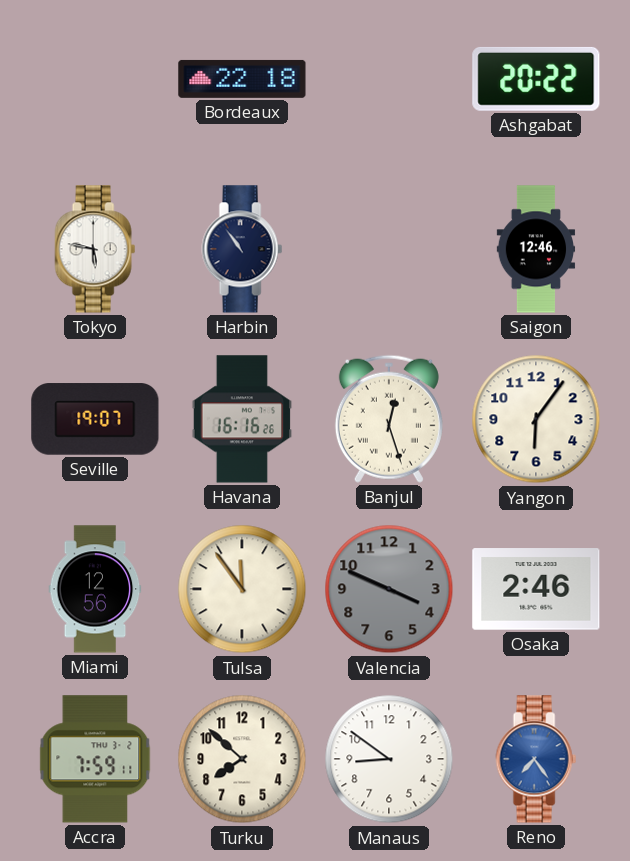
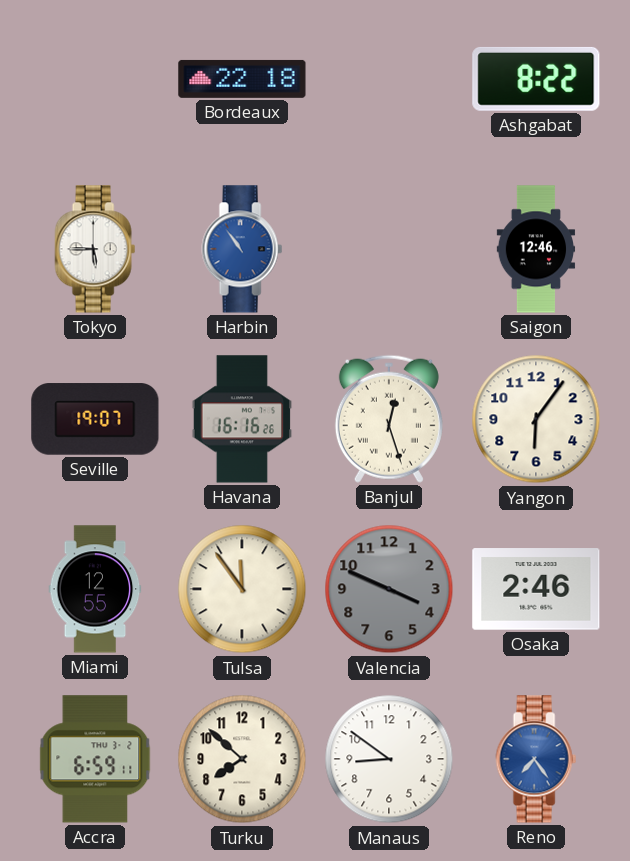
Ashgabat: 20:22 -> 8:22 (536, 79)
Tokyo: 5:47 -> 5:45 (95, 249)
Harbin dial: navy -> blue (242, 249)
Miami: 12:56 -> 12:55 (95, 589)
Accra: 7:59 -> 6:59 (95, 759)
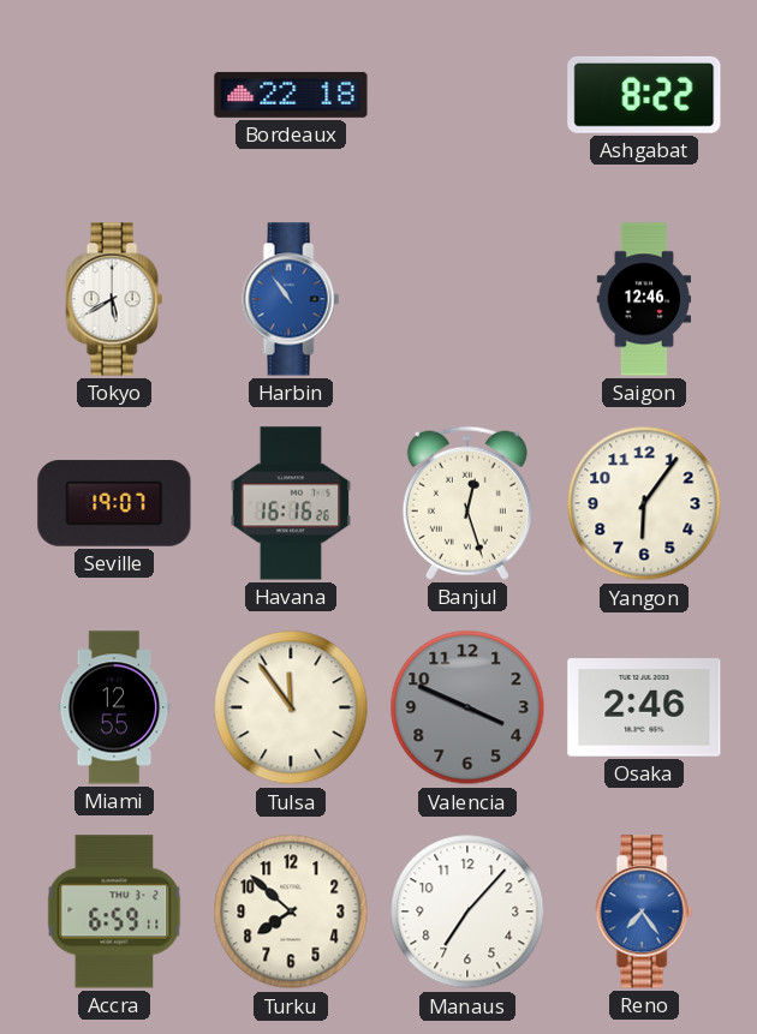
Tokyo: 5:45 -> 5:40 (114, 299)
Manaus: 8:51 -> 7:07 (467, 912)
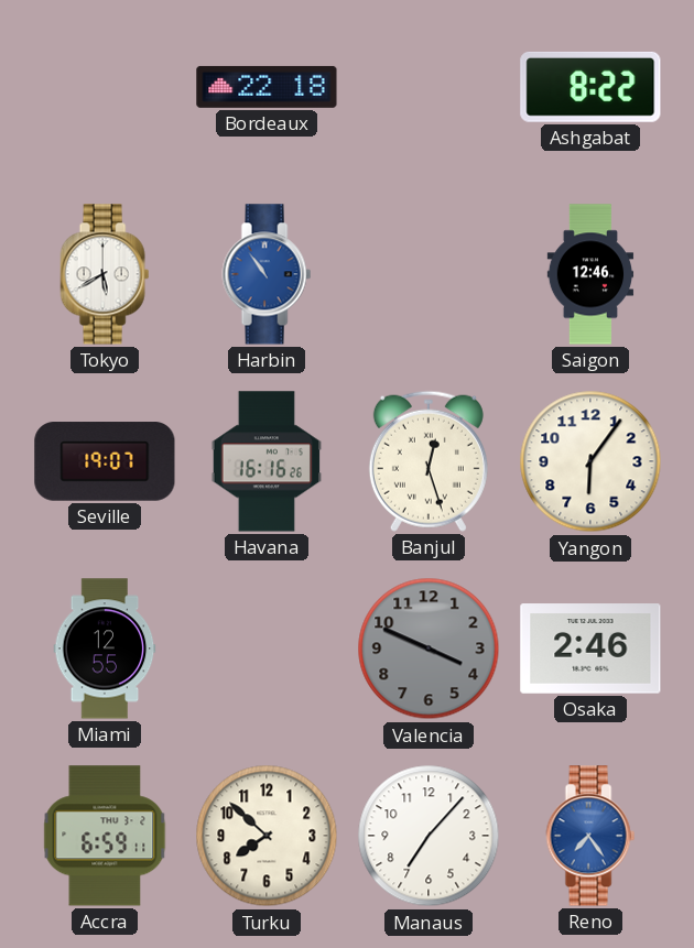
Tulsa: 11:54 -> none (291, 707)
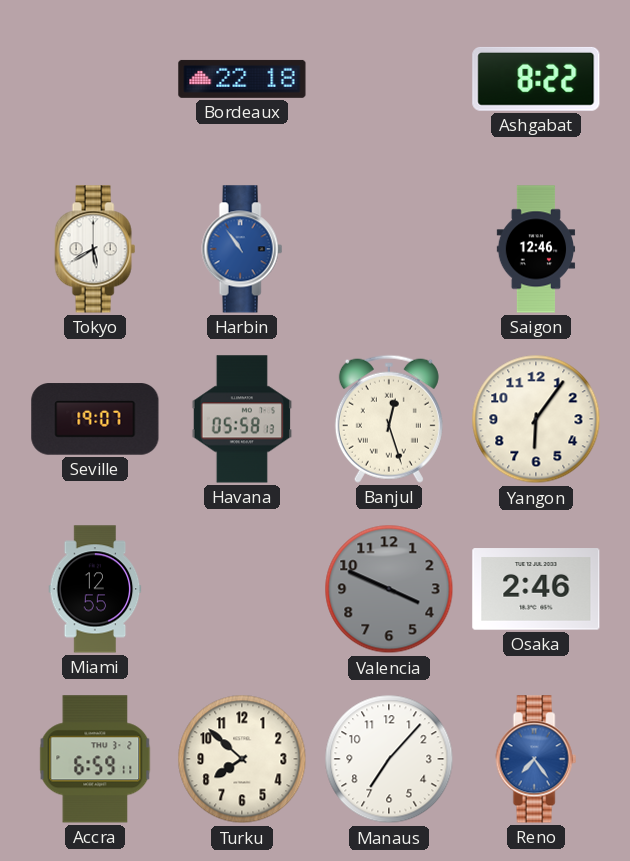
Havana: 16:16 -> 05:58 (242, 419)
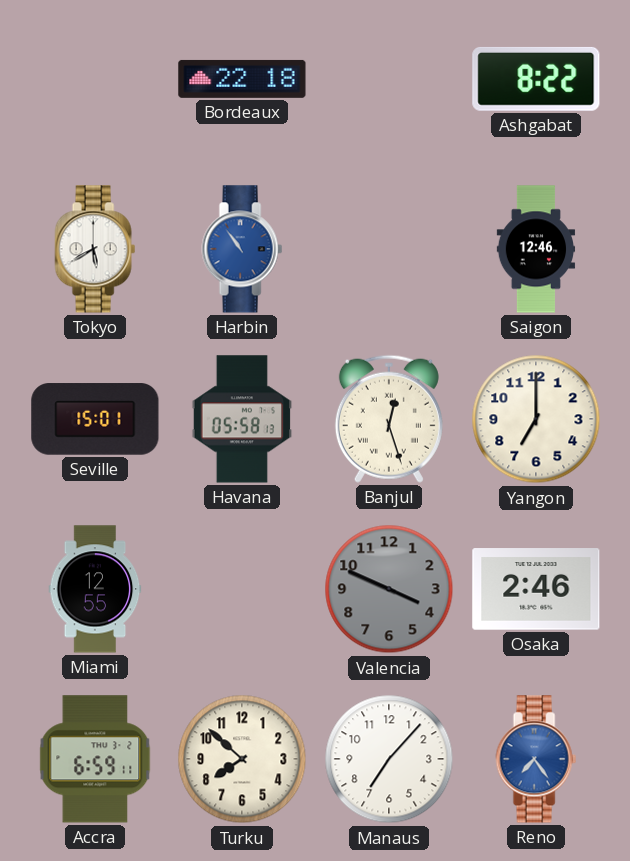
Seville: 19:07 -> 15:01 (95, 419)
Yangon: 6:06 -> 7:00 (536, 419)
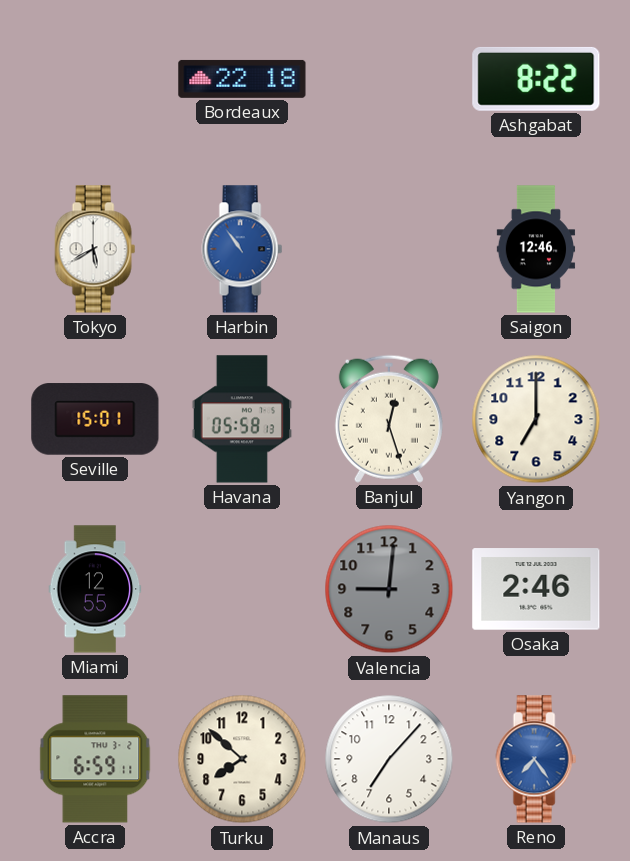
Valencia: 3:49 -> 9:01 (389, 589)
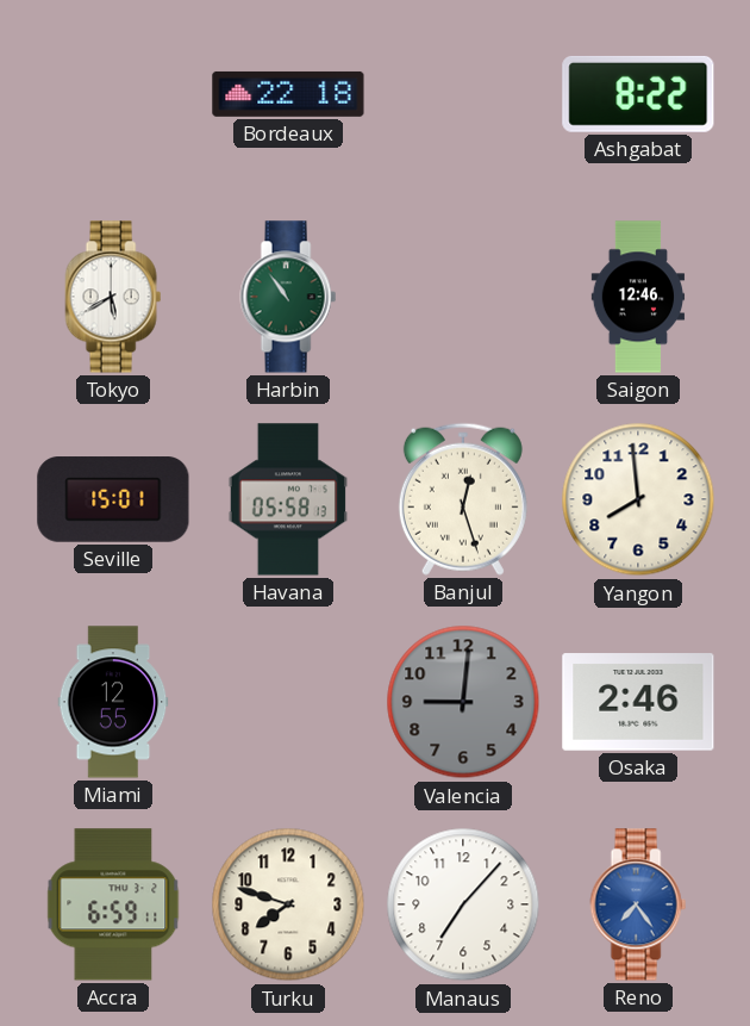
Harbin dial: blue -> green (288, 297)
Yangon: 7:00 -> 7:59 (638, 499)
Turku: 7:52 -> 7:48 (288, 904)
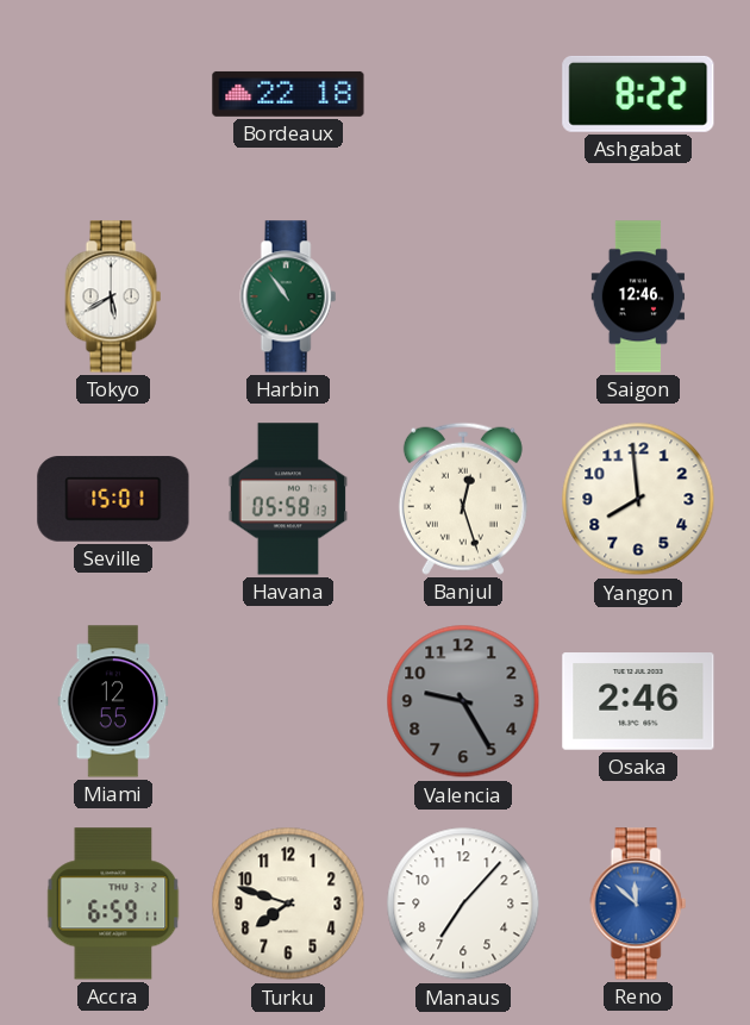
Valencia: 9:01 -> 9:25 (463, 701)
Reno: 7:24 -> 11:52 (638, 904)
